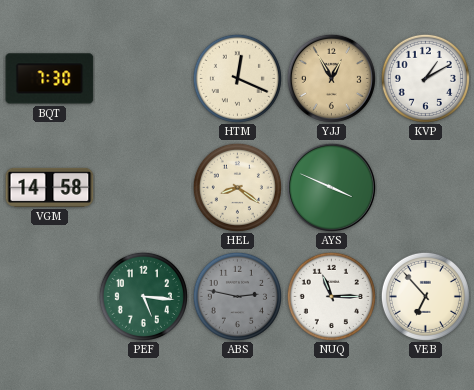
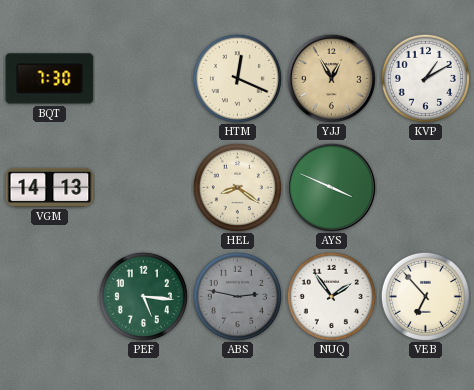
VGM: 14:58 -> 14:13 (50, 187)
NUQ: 11:15 -> 1:54 (331, 296)
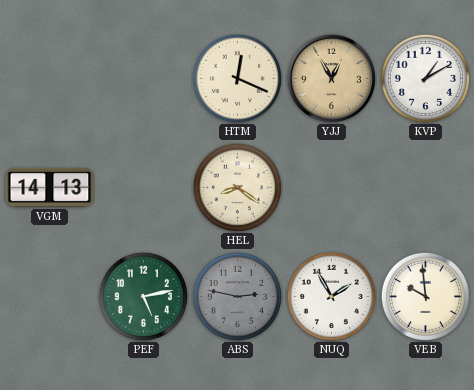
BQT: 7:30 -> none (50, 79)
AYS: 3:49 -> none (331, 187)
PEF: 5:16 -> 5:13 (143, 296)
NUQ: 1:54 -> 1:55 (331, 296)
VEB: 6:53 -> 9:59 (425, 296)
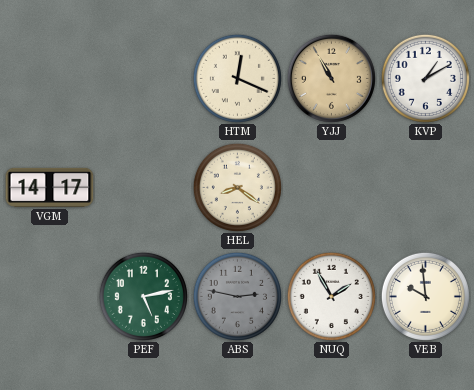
YJJ: 12:55 -> 10:55 (331, 78)
VGM: 14:13 -> 14:17 (50, 187)
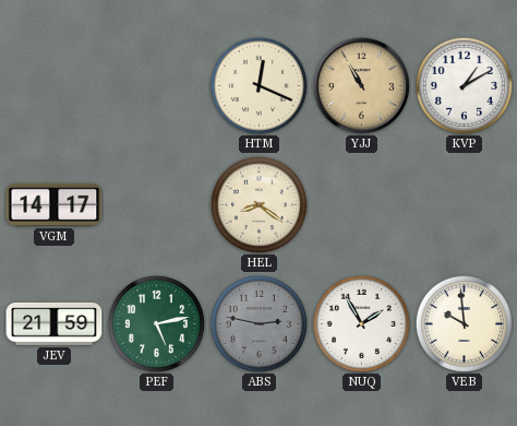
JEV: none -> 21:59 (55, 323)
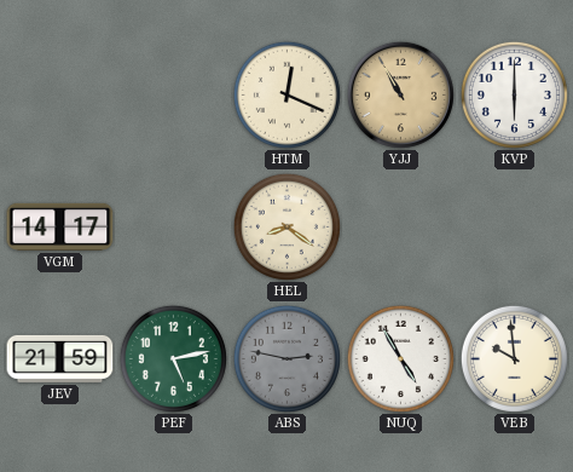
KVP: 1:10 -> 6:00 (514, 94)
NUQ: 1:55 -> 4:55 (400, 358)
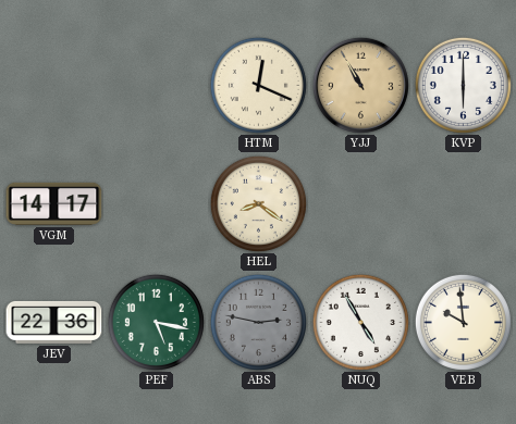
JEV: 21:59 -> 22:36 (54, 322)
PEF: 5:13 -> 5:17 (156, 322)
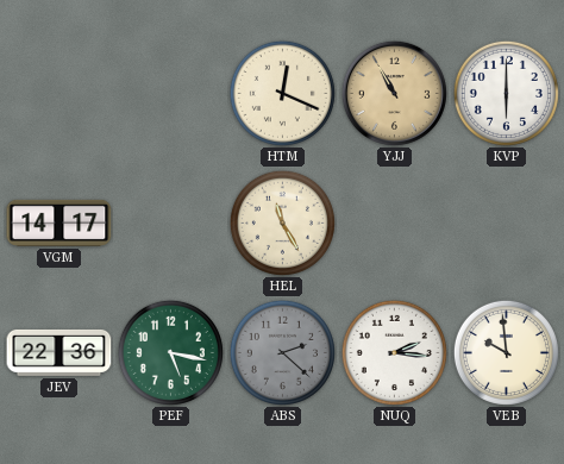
HEL: 8:21 -> 11:25 (282, 222)
ABS: 2:47 -> 2:22 (282, 352)
NUQ: 4:55 -> 2:16 (394, 352)
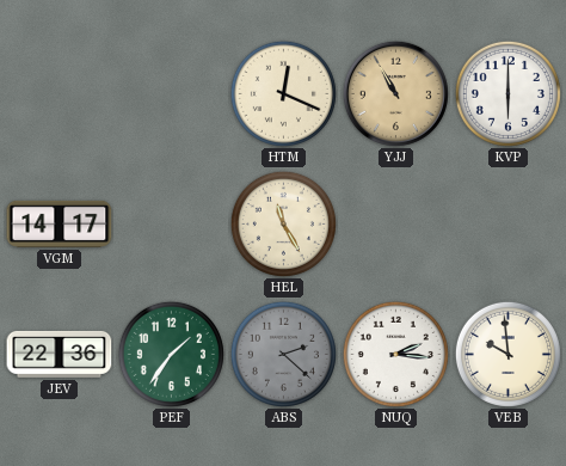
PEF: 5:17 -> 1:36 (171, 354)
